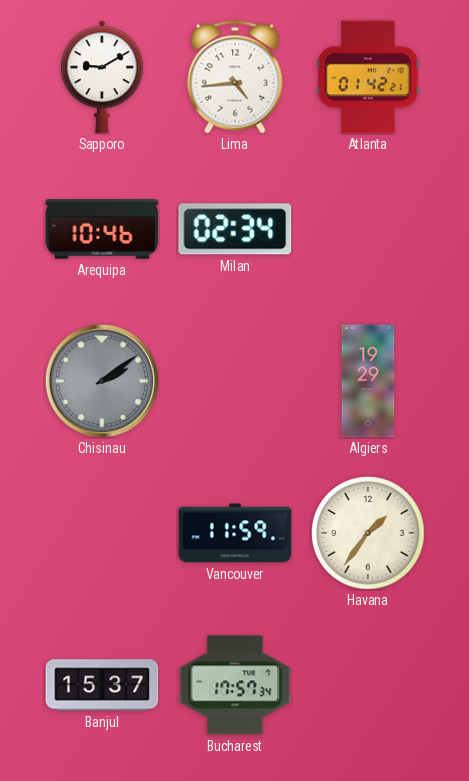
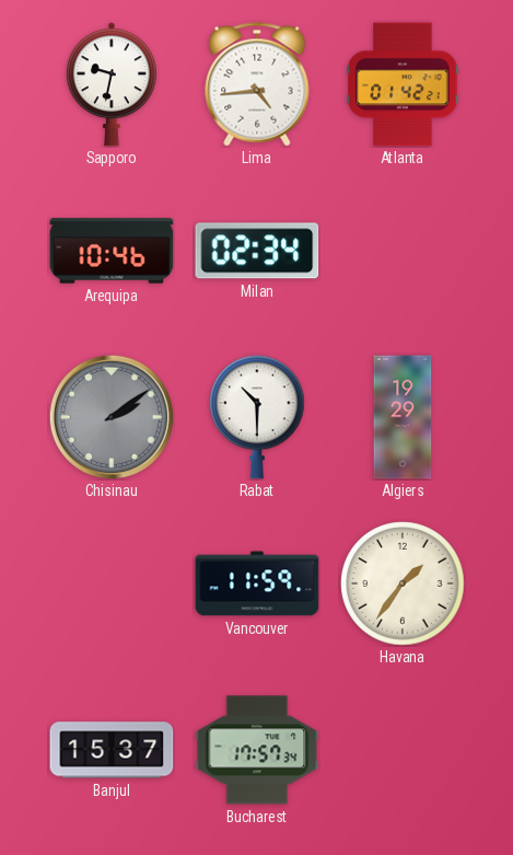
Sapporo: 9:10 -> 9:32 (112, 84)
Rabat: none -> 10:30 (257, 417)
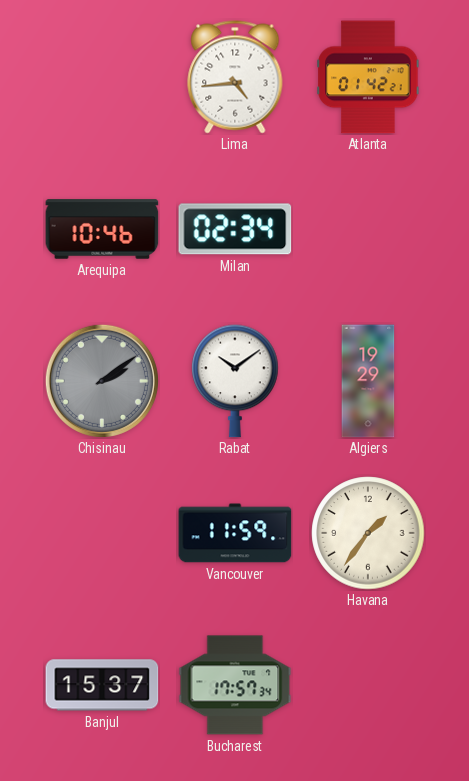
Sapporo: 9:32 -> none (112, 84)
Rabat: 10:30 -> 10:09 (235, 381)
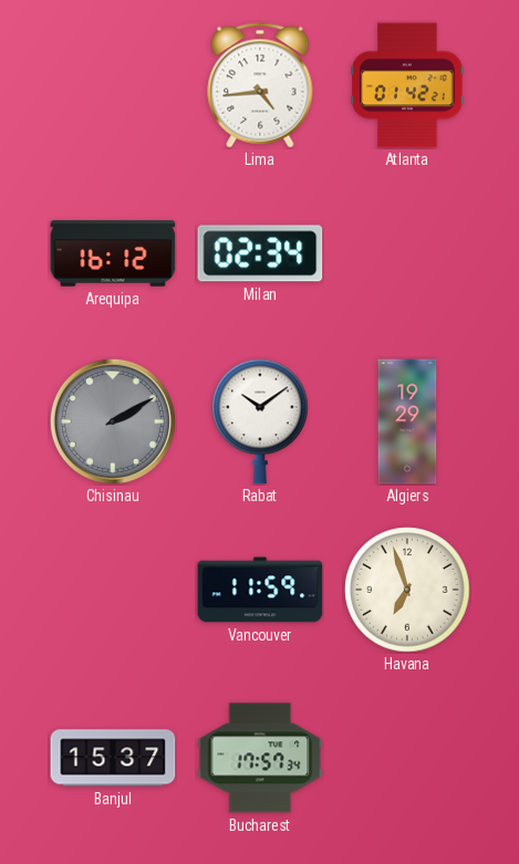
Arequipa: 10:46 -> 16:12 (113, 253)
Chisinau: 2:09 -> 2:10 (113, 421)
Havana: 1:36 -> 6:57 (407, 590)
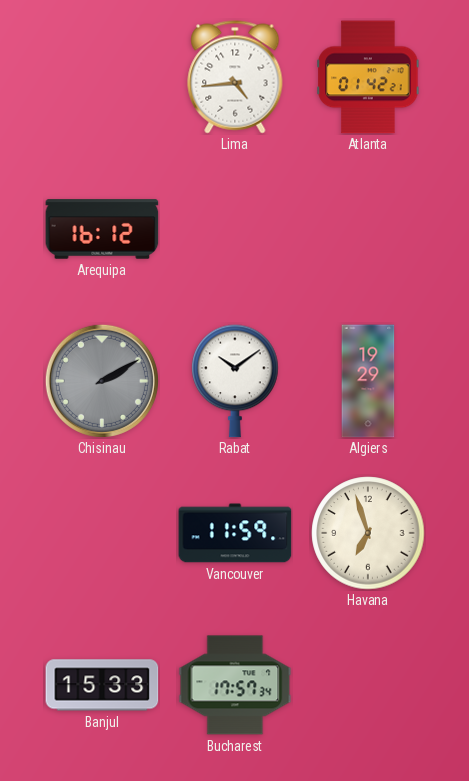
Milan: 02:34 -> none (260, 253)
Banjul: 15:37 -> 15:33 (102, 685)
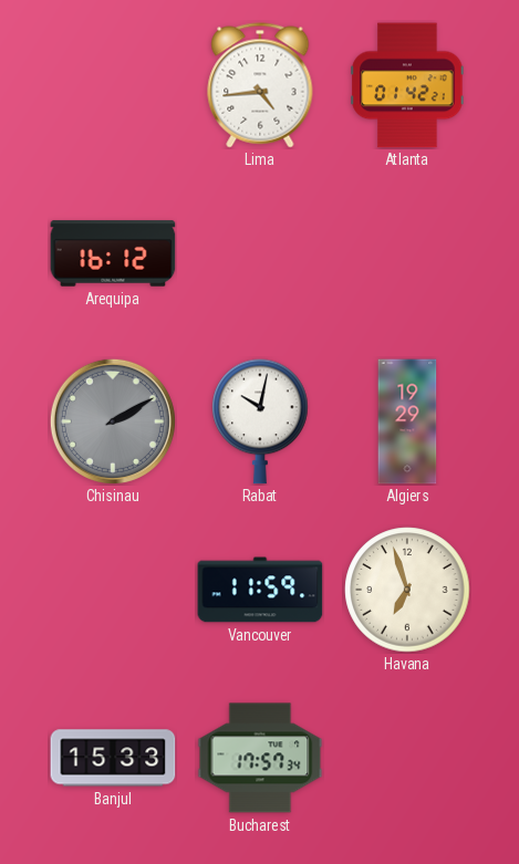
Rabat: 10:09 -> 10:02 (260, 421)
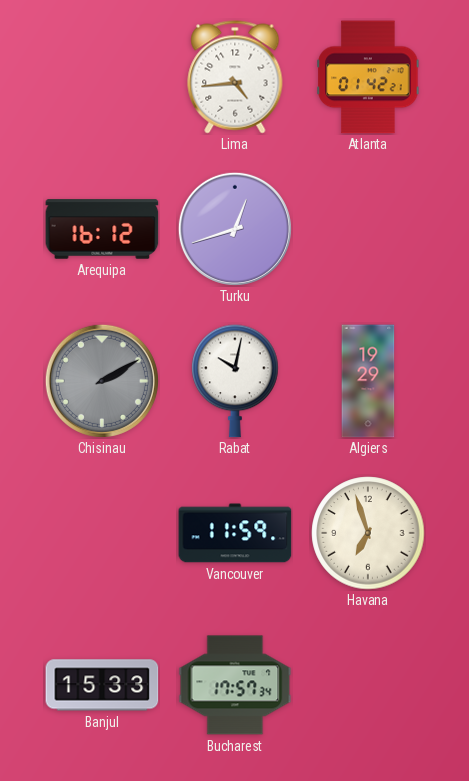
Turku: none -> 12:42 (235, 229)
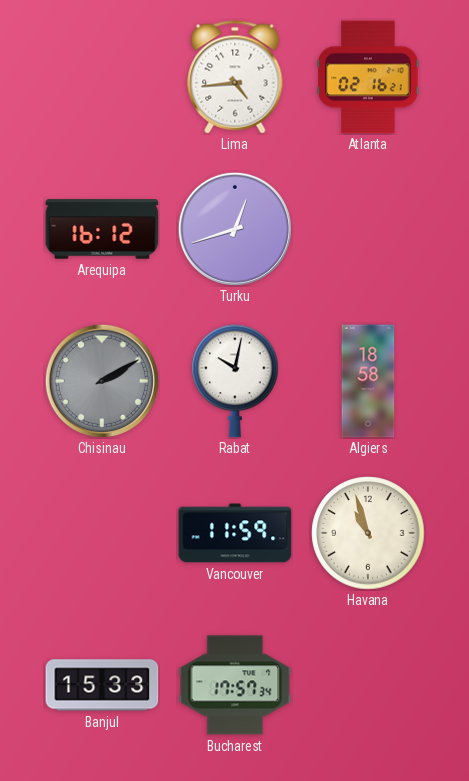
Atlanta: 01:42 -> 02:16 (368, 77)
Algiers: 19:29 -> 18:58 (368, 381)
Havana: 6:57 -> 10:57 (368, 533)
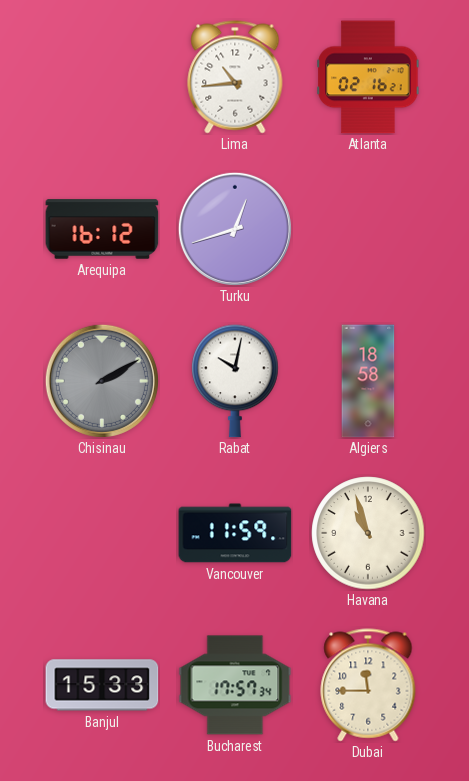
Lima: 4:44 -> 10:44 (235, 77)
Dubai: none -> 11:45 (368, 685)
